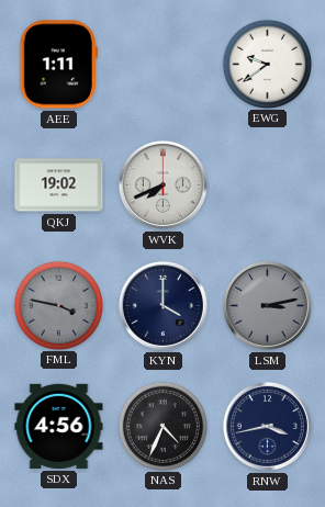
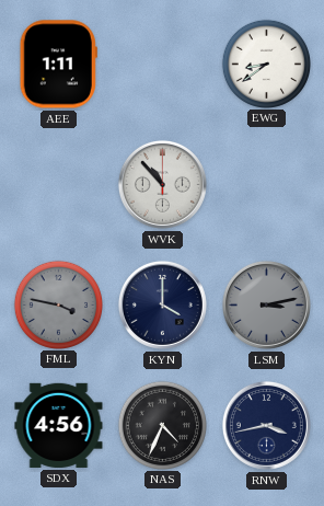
EWG: 9:39 -> 8:39 (266, 64)
QKJ: 19:02 -> none (59, 185)
WVK: 7:41 -> 10:53 (162, 184)
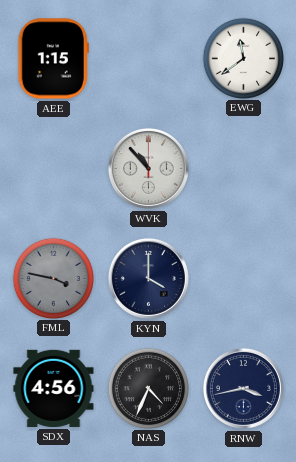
AEE: 1:11 -> 1:15 (53, 59)
EWG: 8:39 -> 11:39 (243, 58)
LSM: 3:13 -> none (266, 304)
